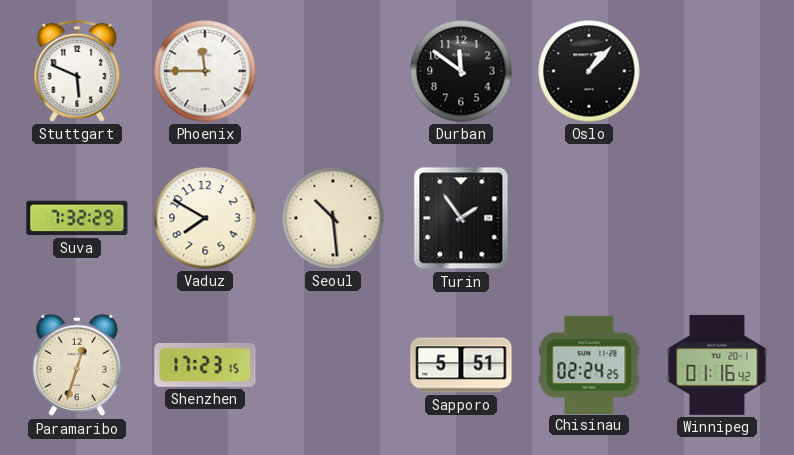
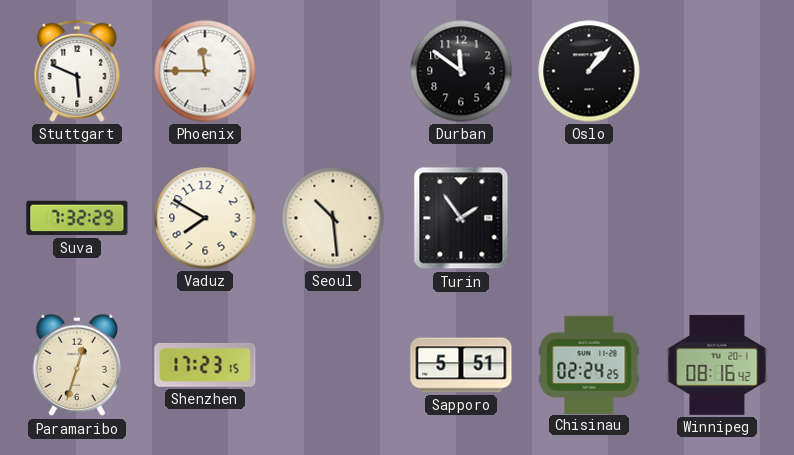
Winnipeg: 01:16 -> 08:16 (717, 365)
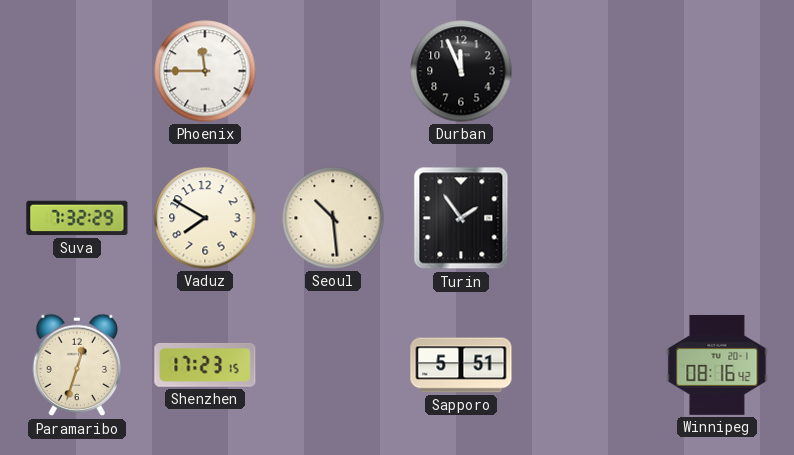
Stuttgart: 5:49 -> none (77, 71)
Durban: 11:51 -> 11:56 (461, 71)
Oslo: 1:07 -> none (589, 71)
Chisinau: 02:24 -> none (589, 364)
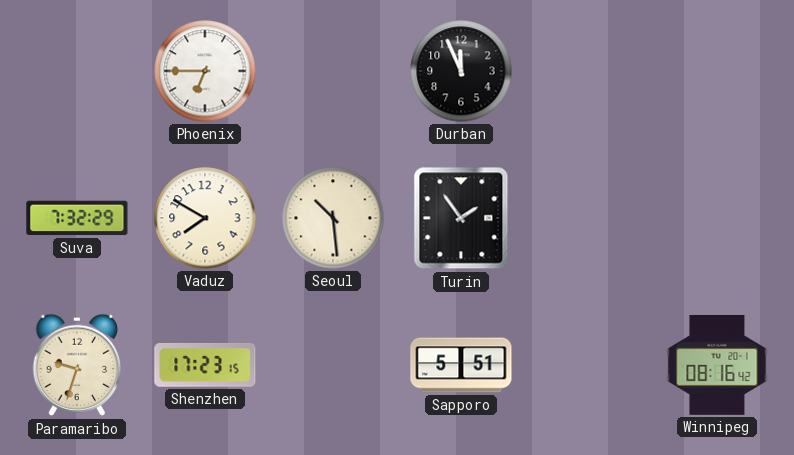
Phoenix: 11:45 -> 6:45 (205, 71)
Paramaribo: 12:33 -> 9:33 (77, 365)
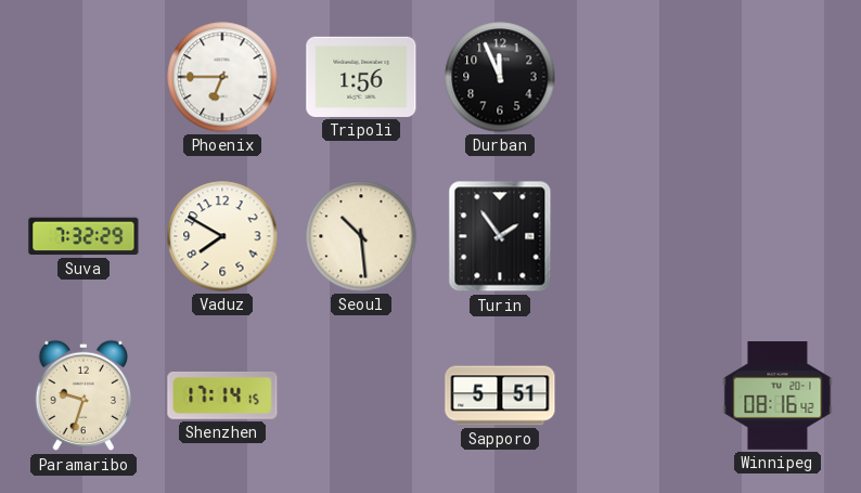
Tripoli: none -> 1:56 (361, 77)
Shenzhen: 17:23 -> 17:14 (222, 395)
